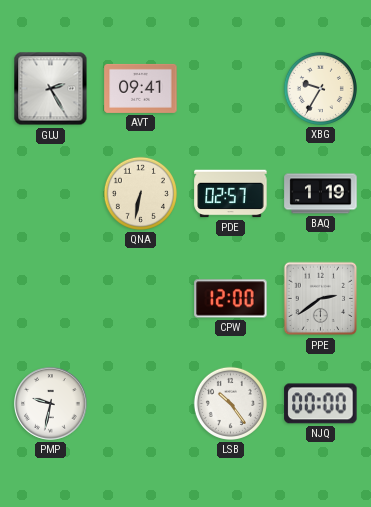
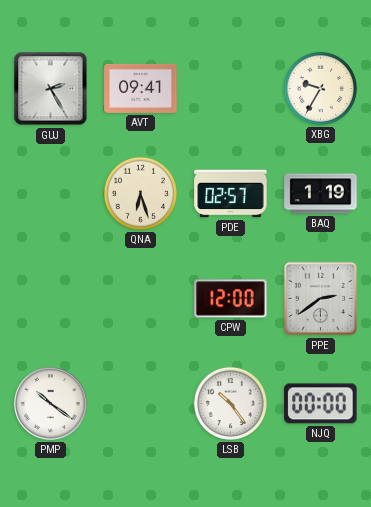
QNA: 6:32 -> 6:27 (140, 193)
PMP: 9:32 -> 10:21 (51, 404)
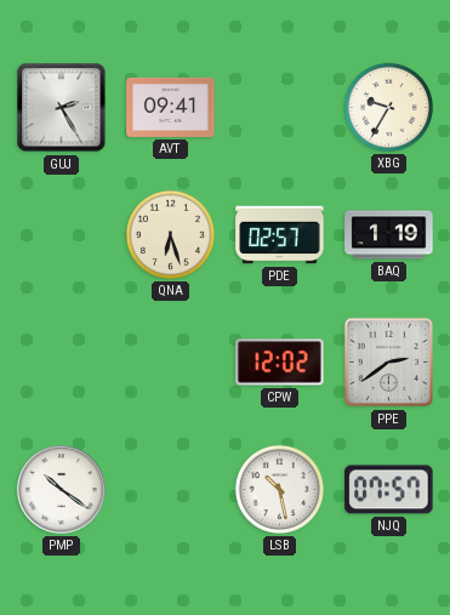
CPW: 12:00 -> 12:02 (280, 363)
LSB: 10:24 -> 10:28 (279, 489)
NJQ: 00:00 -> 07:57 (389, 490)
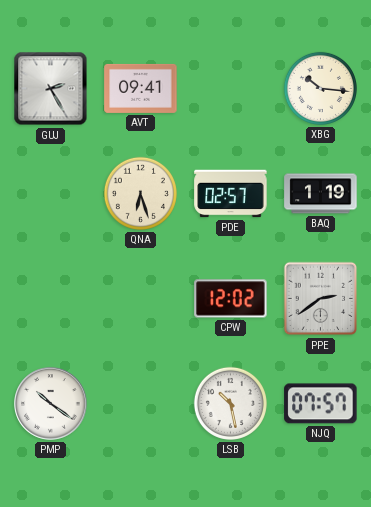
XBG: 9:35 -> 10:16 (320, 88)
